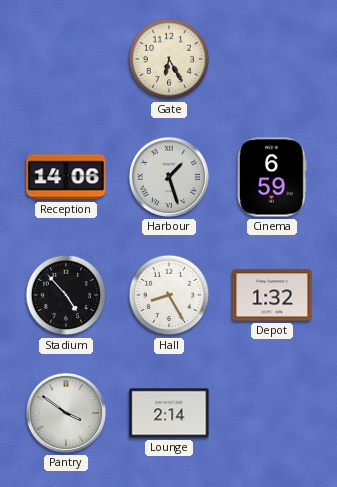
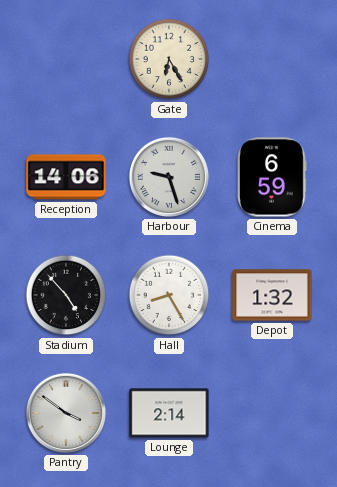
Harbour: 1:27 -> 9:27 (169, 177)
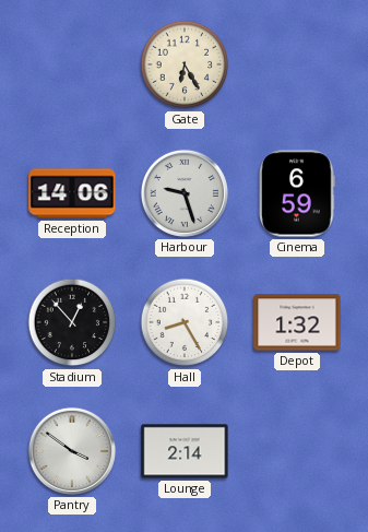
Stadium: 4:53 -> 12:53 (72, 322)
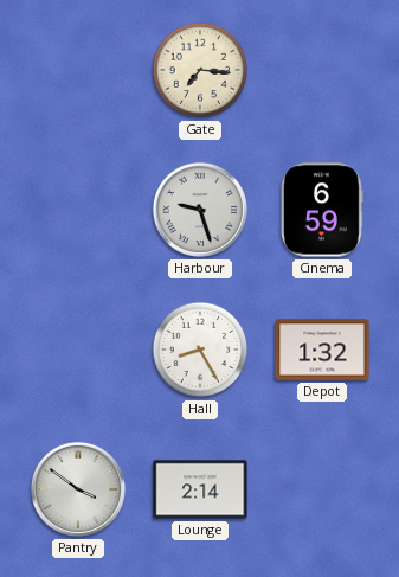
Gate: 6:25 -> 7:16 (200, 70)
Reception: 14:06 -> none (72, 193)
Stadium: 12:53 -> none (72, 322)
